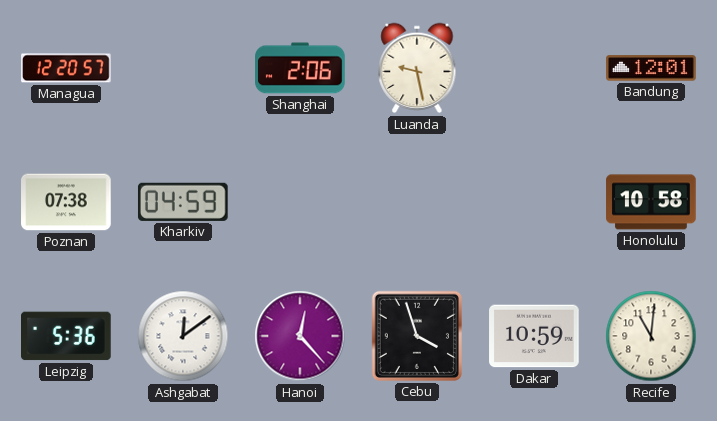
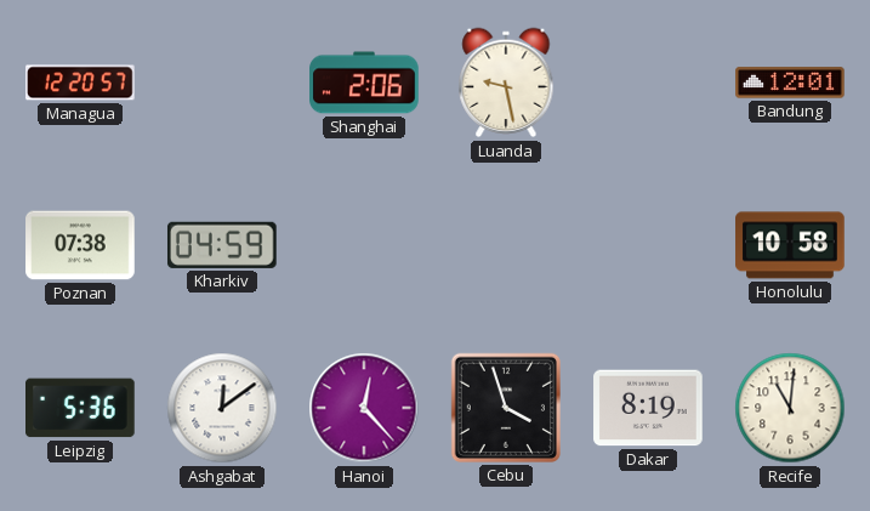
Dakar: 10:59 -> 8:19 (648, 408)
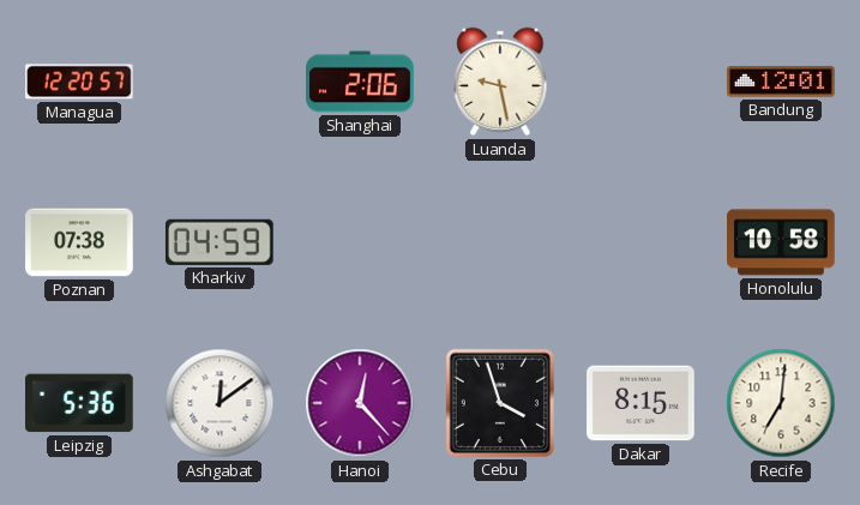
Dakar: 8:19 -> 8:15 (641, 403)
Recife: 11:01 -> 7:01 (781, 403)
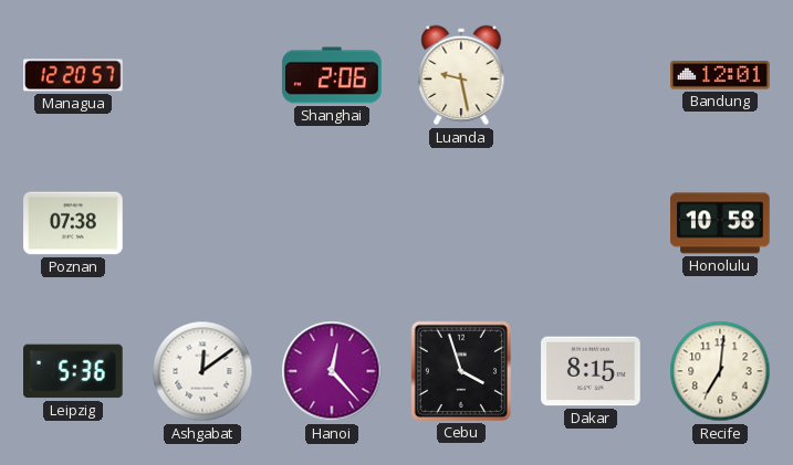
Kharkiv: 04:59 -> none (219, 242)
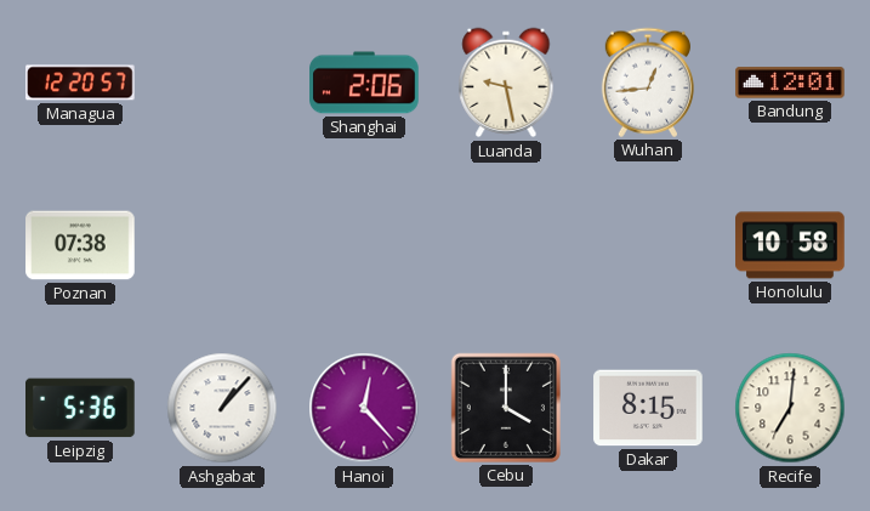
Wuhan: none -> 12:44 (648, 83)
Ashgabat: 12:09 -> 1:07 (222, 408)
Cebu: 3:57 -> 4:00 (506, 408)
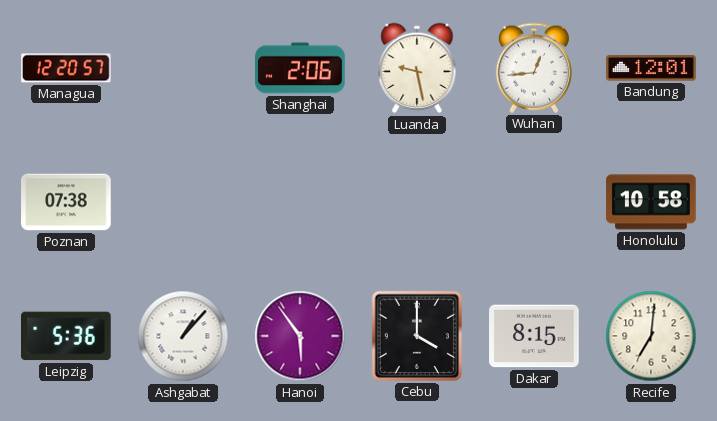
Hanoi: 12:23 -> 5:54 (300, 336)
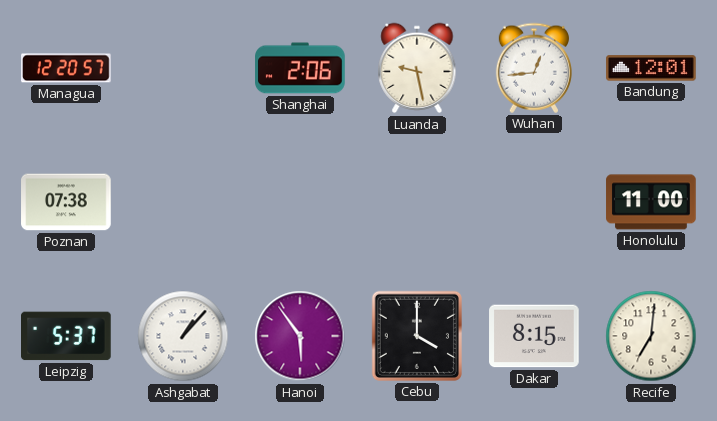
Honolulu: 10:58 -> 11:00 (651, 202)
Leipzig: 5:36 -> 5:37 (67, 336)
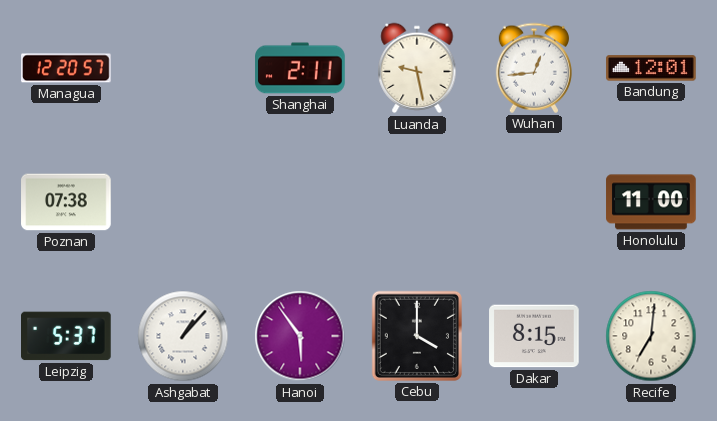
Shanghai: 2:06 -> 2:11 (300, 68)
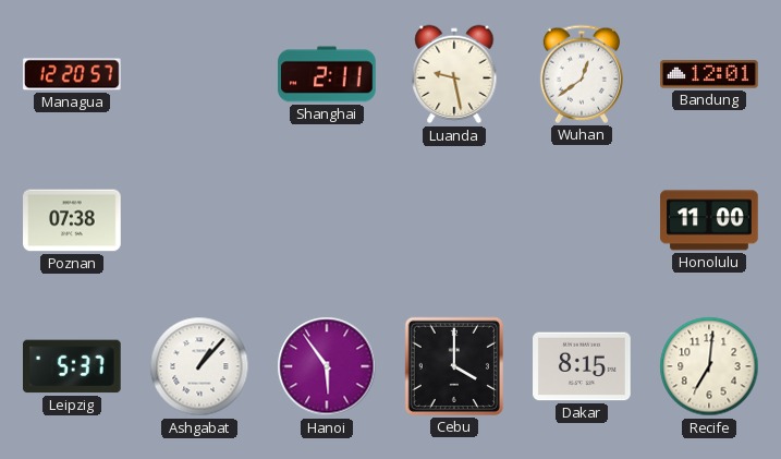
Wuhan: 12:44 -> 12:39 (582, 74)
